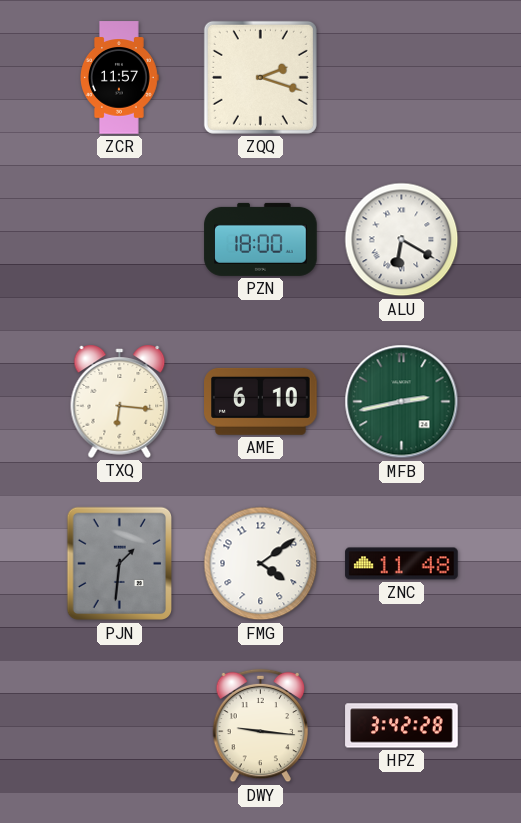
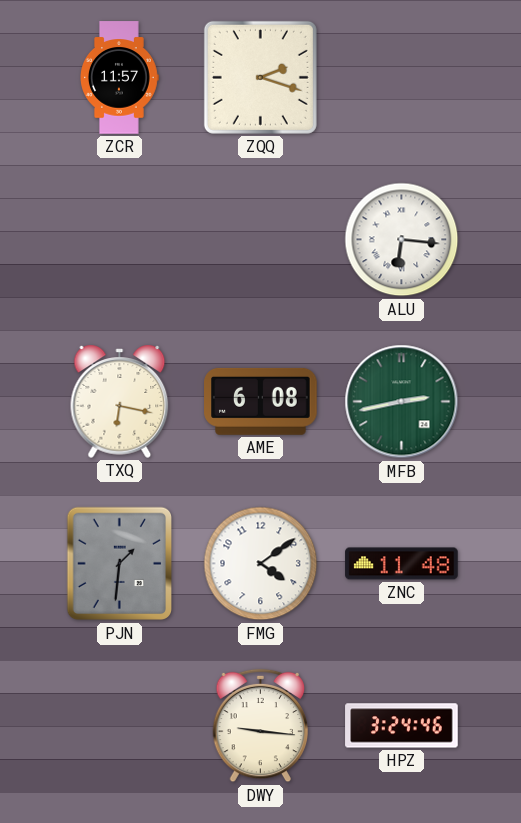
PZN: 18:00 -> none (261, 239)
ALU: 6:20 -> 6:16 (402, 240)
TXQ: 6:16 -> 6:17 (120, 401)
AME: 6:10 -> 6:08 (261, 401)
HPZ: 3:42 -> 3:24 (402, 726)
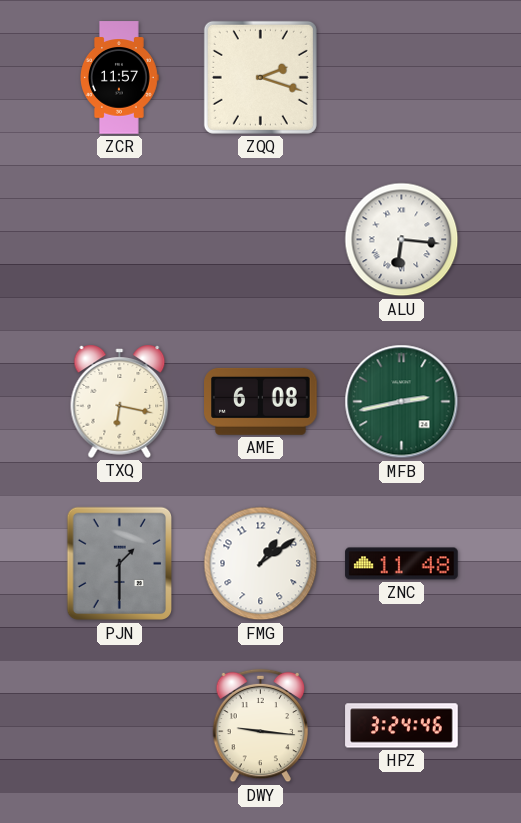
PJN: 1:31 -> 1:30 (119, 564)
FMG: 4:09 -> 1:09 (261, 564)
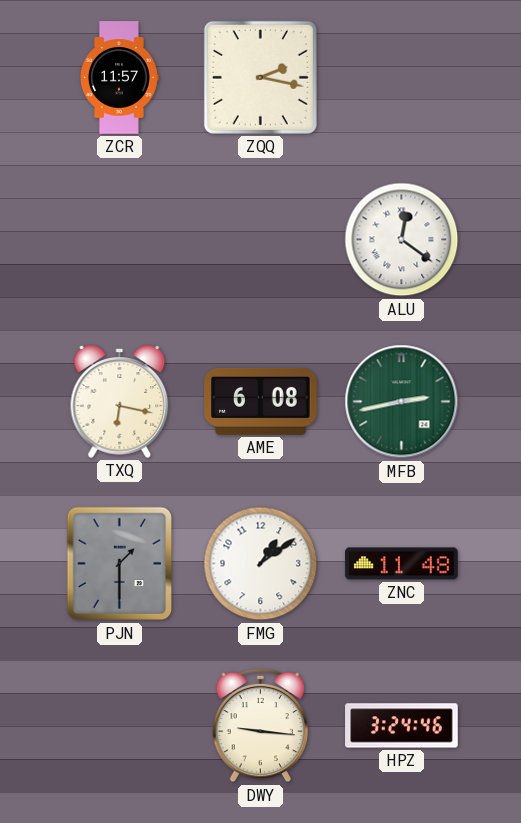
ZQQ: 2:18 -> 2:17 (260, 77)
ALU: 6:16 -> 12:21 (402, 240)
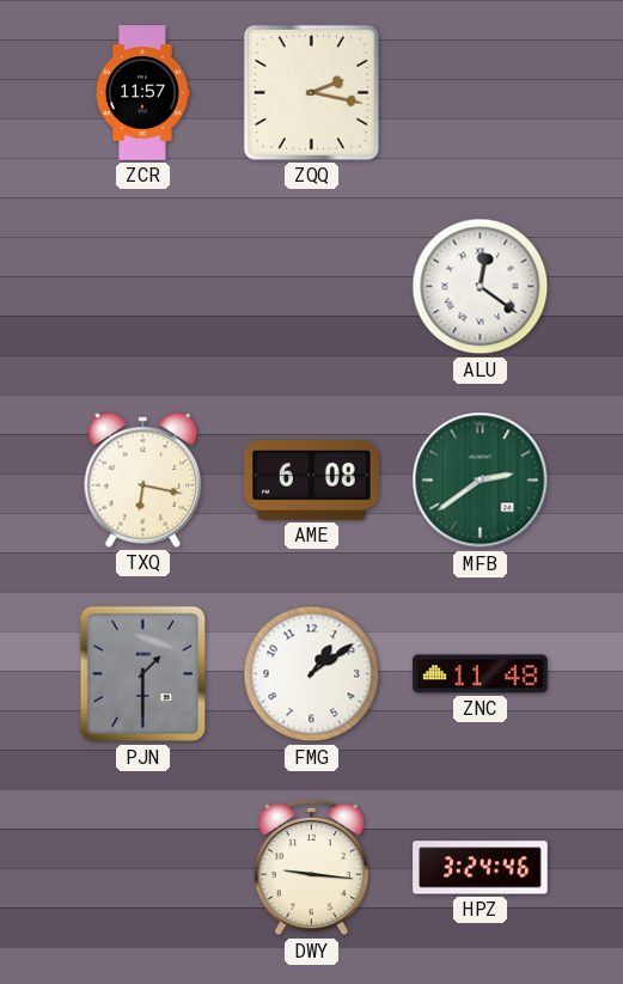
MFB: 2:43 -> 2:39 (481, 481)
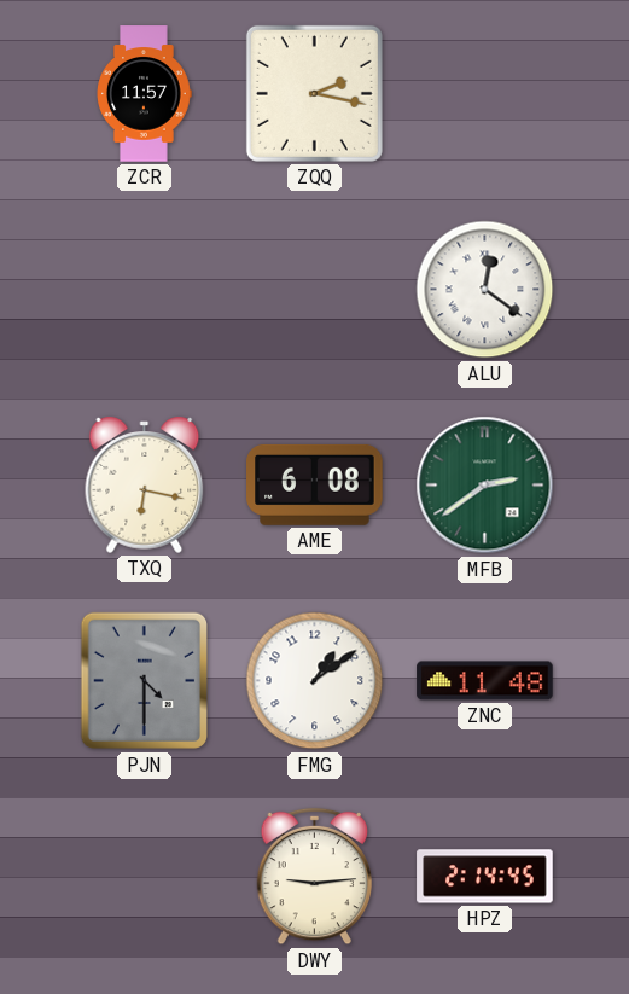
PJN: 1:30 -> 4:30 (144, 681)
DWY: 9:16 -> 9:14 (315, 877)
HPZ: 3:24 -> 2:14 (485, 877)
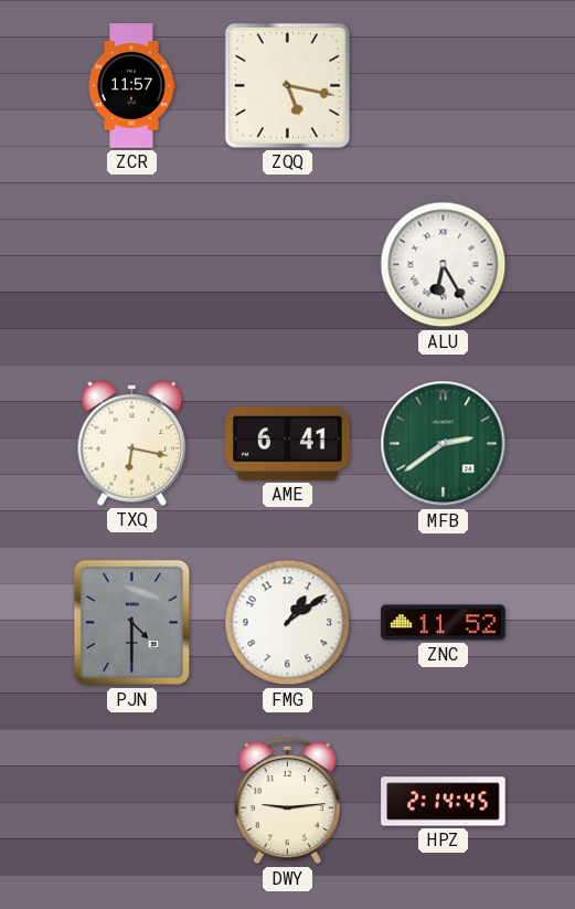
ZQQ: 2:17 -> 5:17 (287, 85)
ALU: 12:21 -> 6:25 (444, 265)
AME: 6:08 -> 6:41 (288, 443)
ZNC: 11:48 -> 11:52 (444, 623)
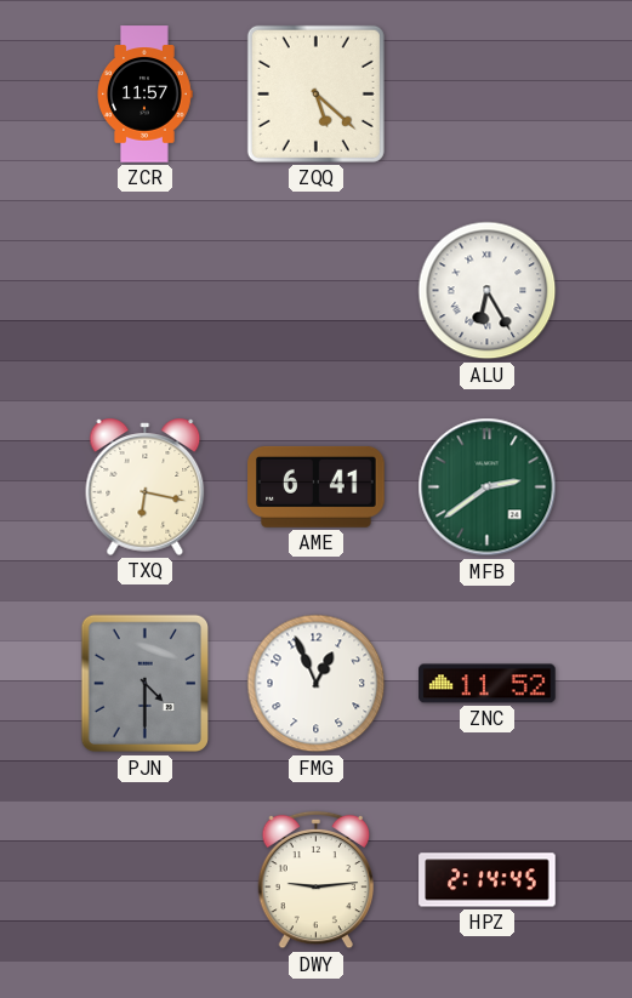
ZQQ: 5:17 -> 5:22 (315, 93)
FMG: 1:09 -> 12:56 (317, 684)
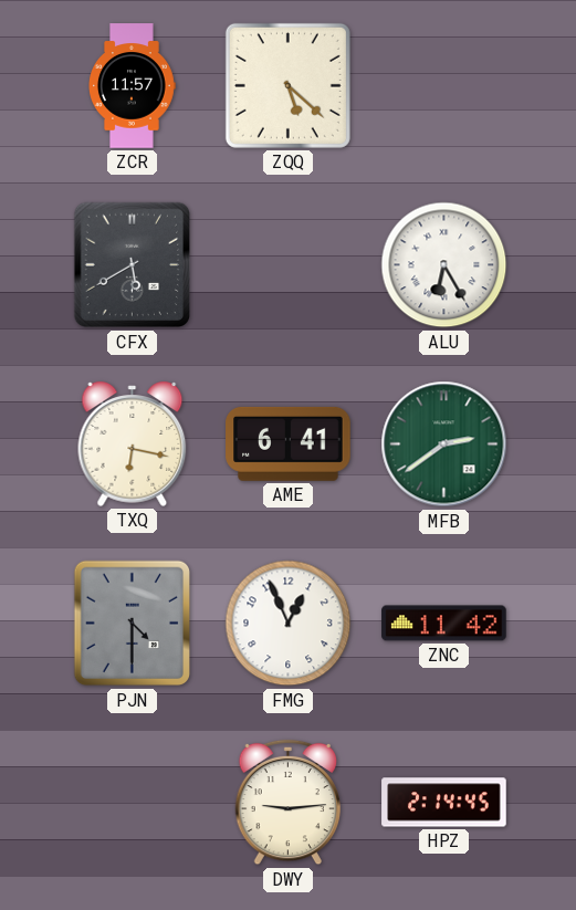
CFX: none -> 5:40 (132, 265)
ZNC: 11:52 -> 11:42 (444, 624)
